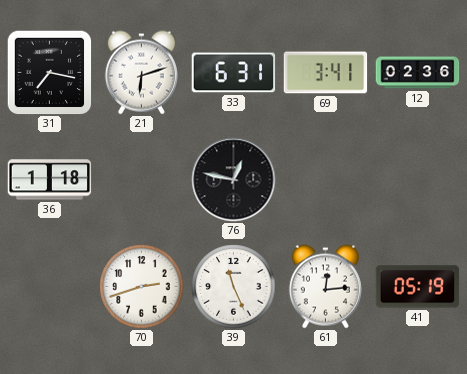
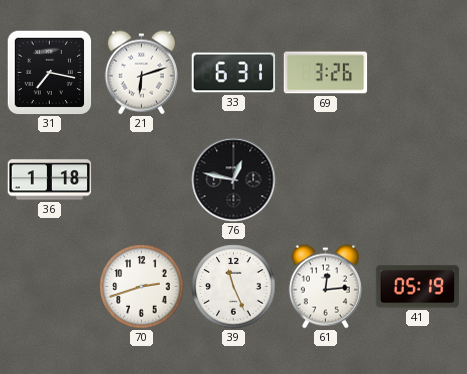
69: 3:41 -> 3:26 (326, 73)
12: 02:36 -> none (418, 73)
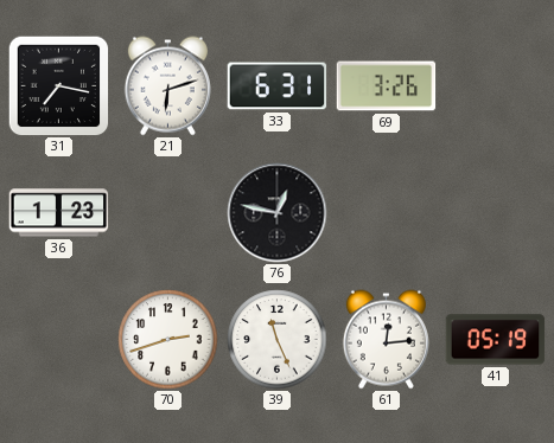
36: 1:18 -> 1:23 (59, 213)
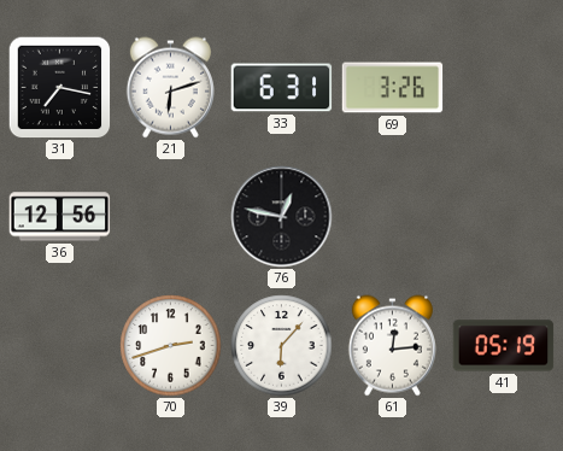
36: 1:23 -> 12:56 (60, 217)
39: 11:26 -> 6:07 (282, 346)
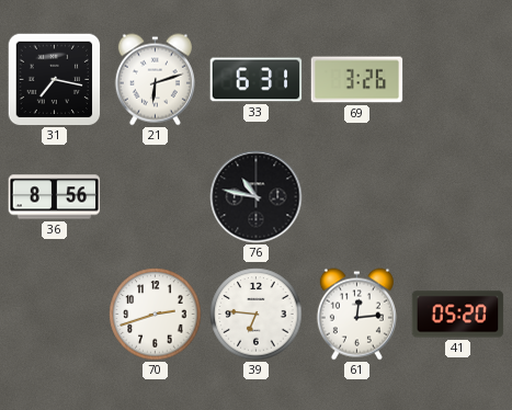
36: 12:56 -> 8:56 (55, 197)
76: 12:47 -> 10:47 (257, 197)
39: 6:07 -> 6:46 (257, 315)
41: 05:19 -> 05:20 (458, 315)
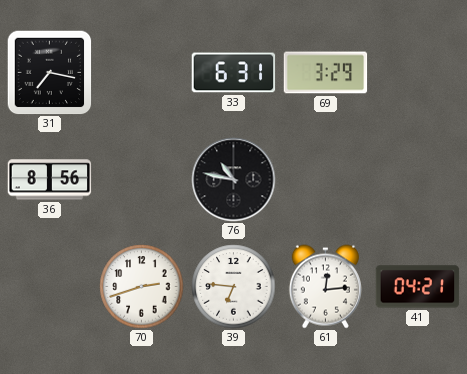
21: 6:12 -> none (155, 80)
69: 3:26 -> 3:29 (326, 73)
41: 05:20 -> 04:21 (418, 287)
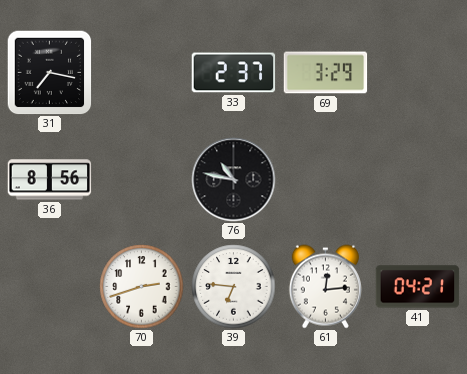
33: 6:31 -> 2:37 (234, 73)
